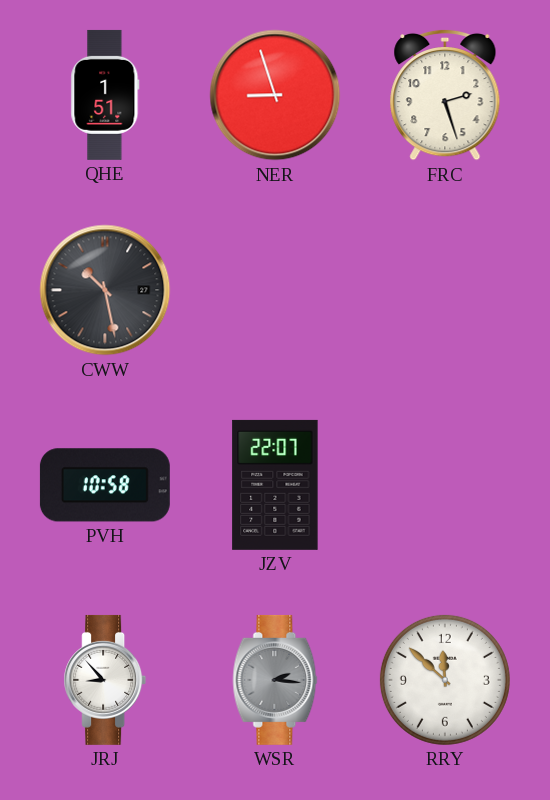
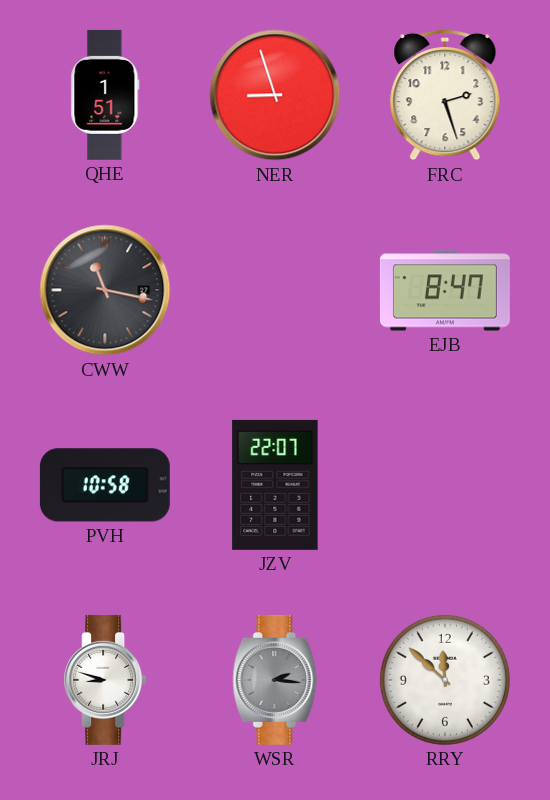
CWW: 10:28 -> 11:17 (105, 290)
EJB: none -> 8:47 (445, 290)
JRJ: 8:53 -> 8:48 (105, 680)
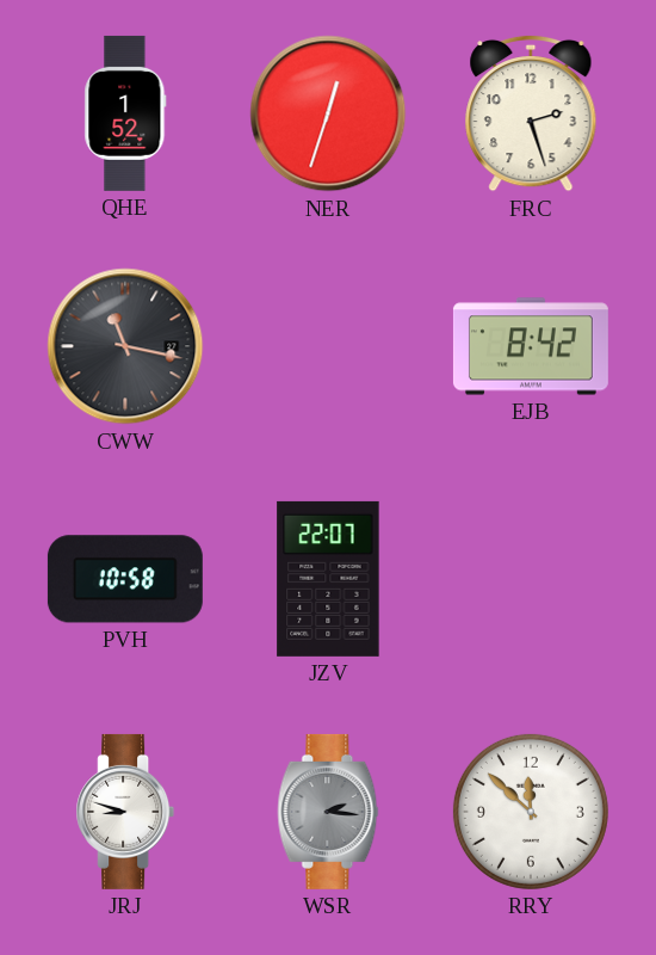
QHE: 1:51 -> 1:52 (125, 113)
NER: 8:57 -> 12:33 (328, 113)
EJB: 8:47 -> 8:42 (531, 346)
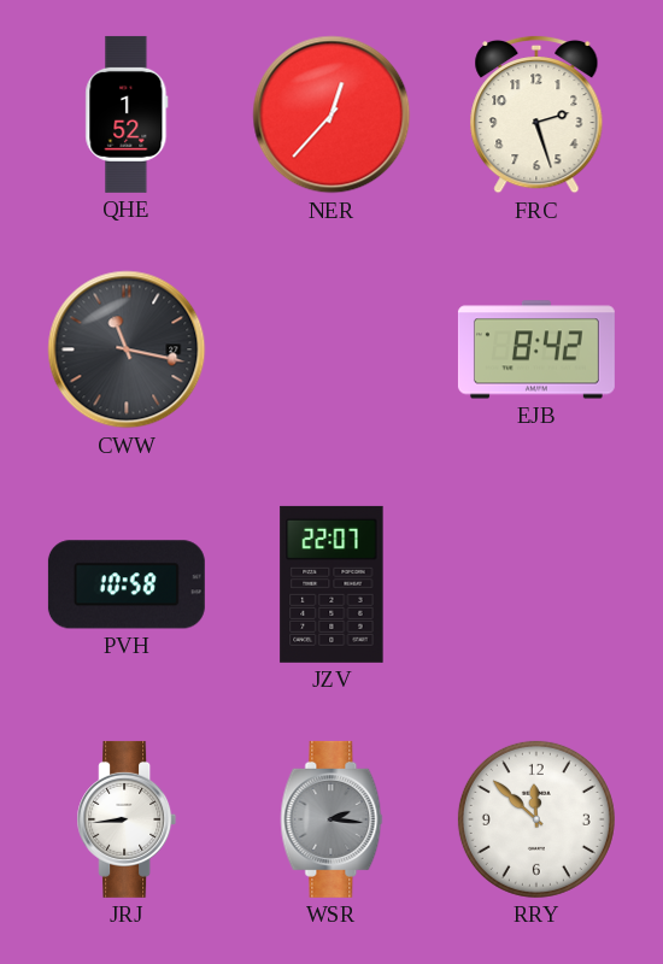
NER: 12:33 -> 12:37 (331, 114)
JRJ: 8:48 -> 8:44 (127, 819)
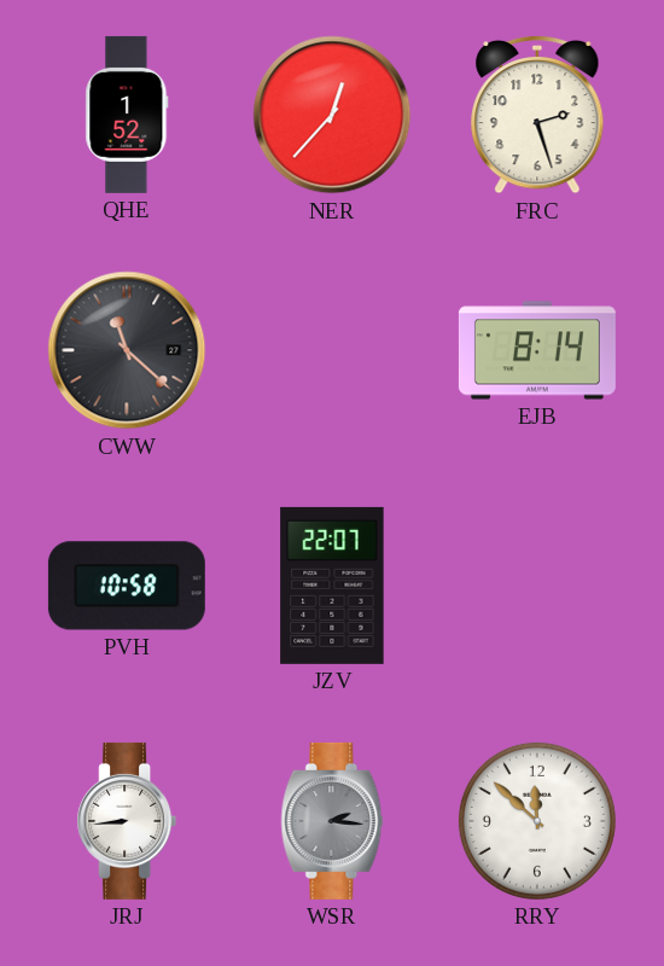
CWW: 11:17 -> 11:22 (127, 350)
EJB: 8:42 -> 8:14 (537, 350)
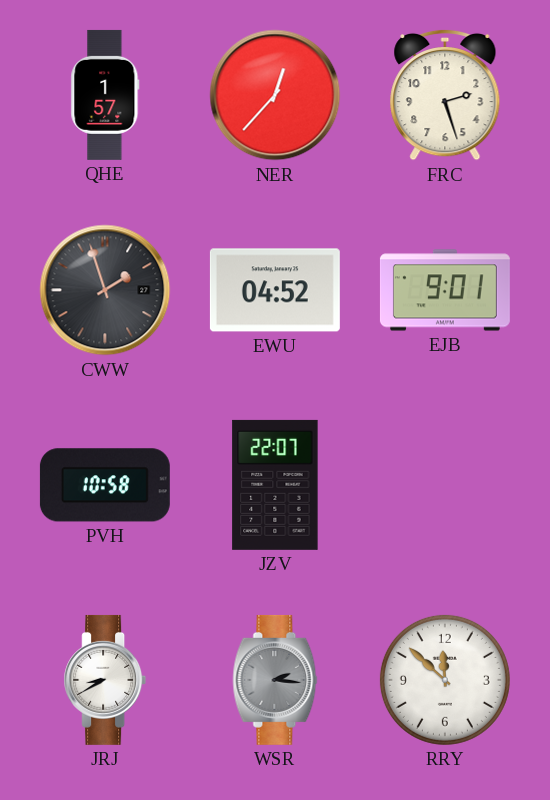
QHE: 1:52 -> 1:57 (105, 95)
CWW: 11:22 -> 1:57 (105, 290)
EWU: none -> 04:52 (275, 290)
EJB: 8:14 -> 9:01 (445, 290)
JRJ: 8:44 -> 8:40 (105, 680)
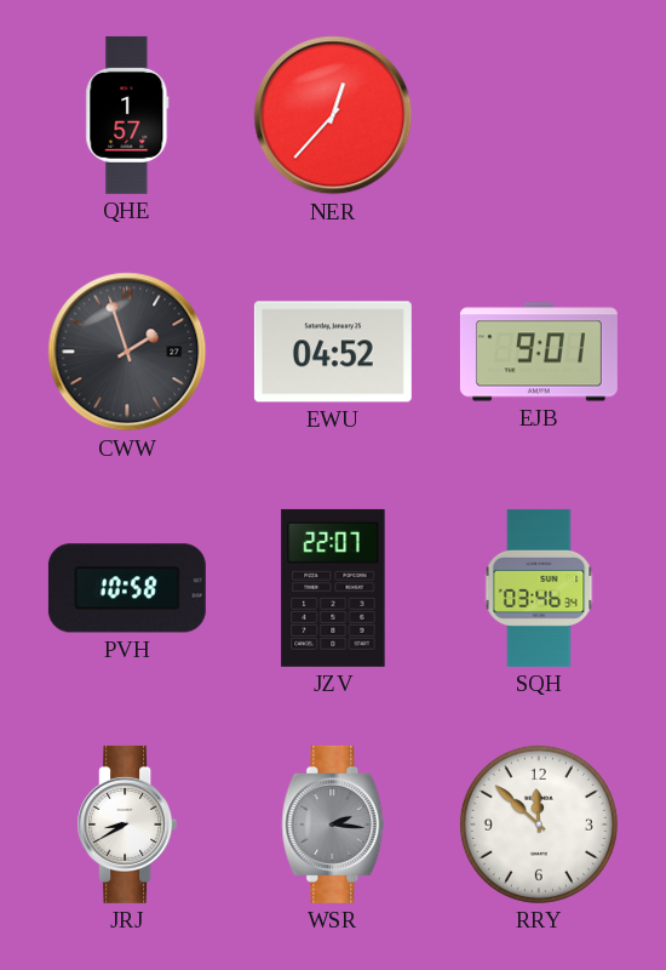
FRC: 2:27 -> none (445, 95)
SQH: none -> 03:46 (539, 588)
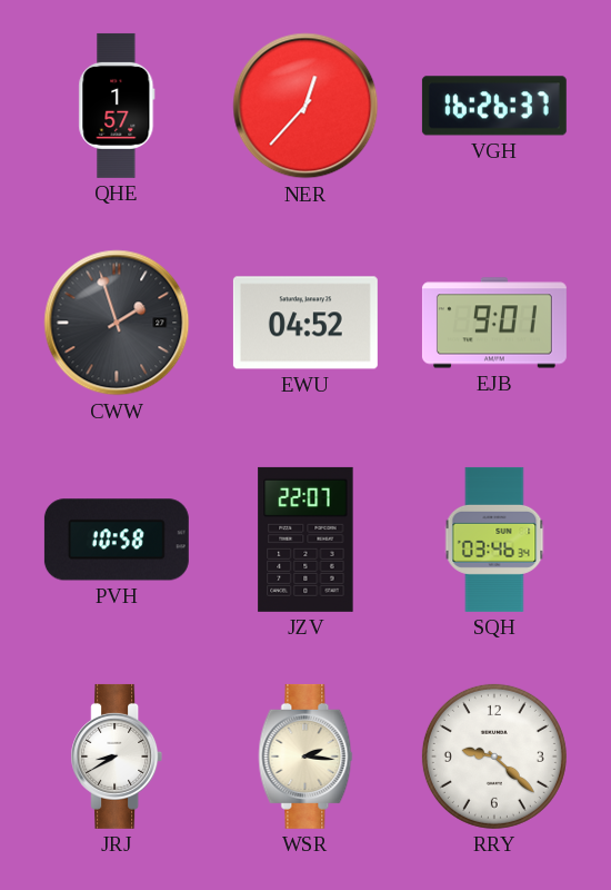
VGH: none -> 16:26 (494, 106)
WSR dial: grey -> cream (305, 756)
RRY: 11:52 -> 9:22 (494, 756)
